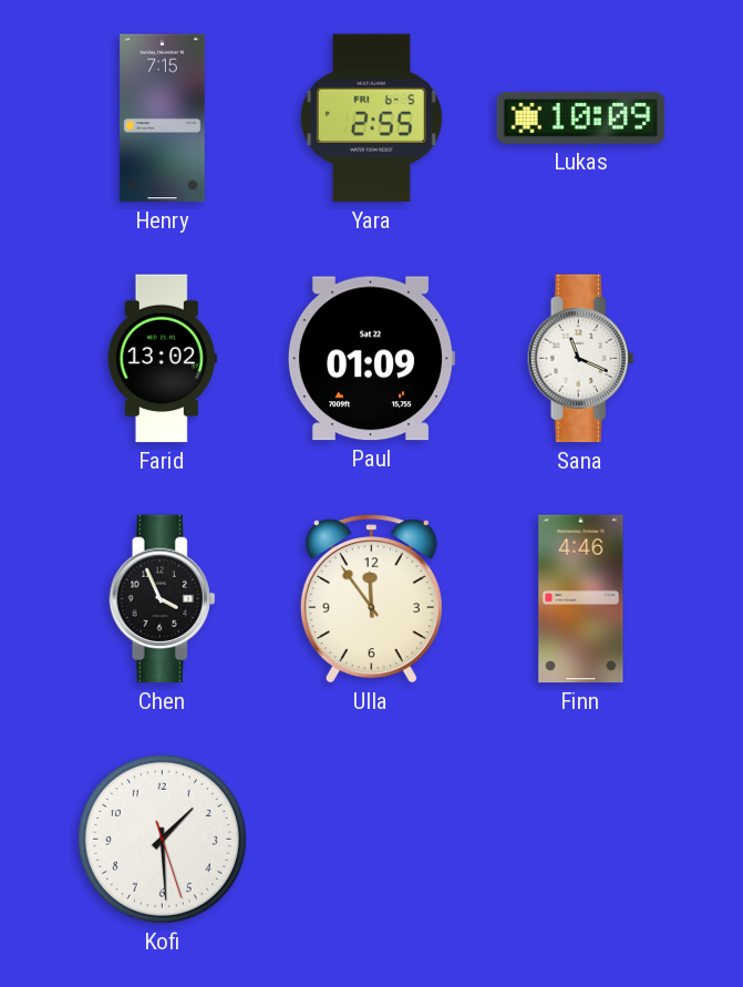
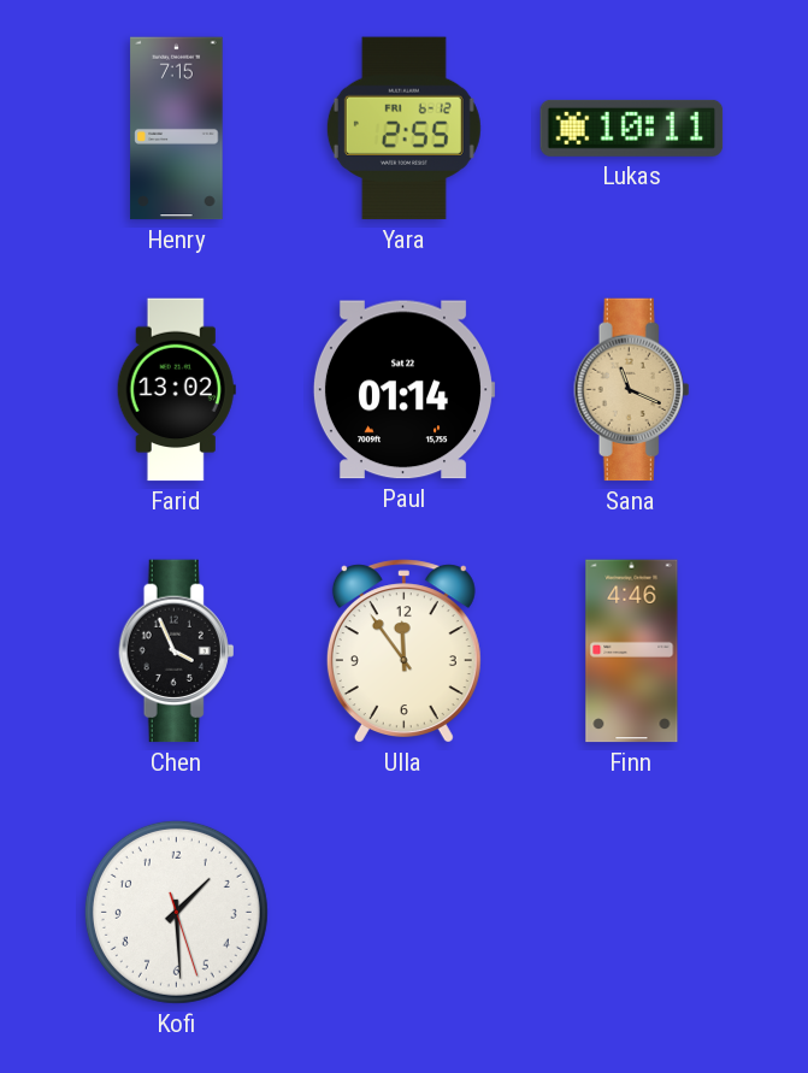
Yara date: FRI 6-5 -> FRI 6-12 (403, 129)
Lukas: 10:09 -> 10:11 (632, 128)
Paul: 01:09 -> 01:14 (403, 390)
Sana dial: white -> champagne (632, 390)
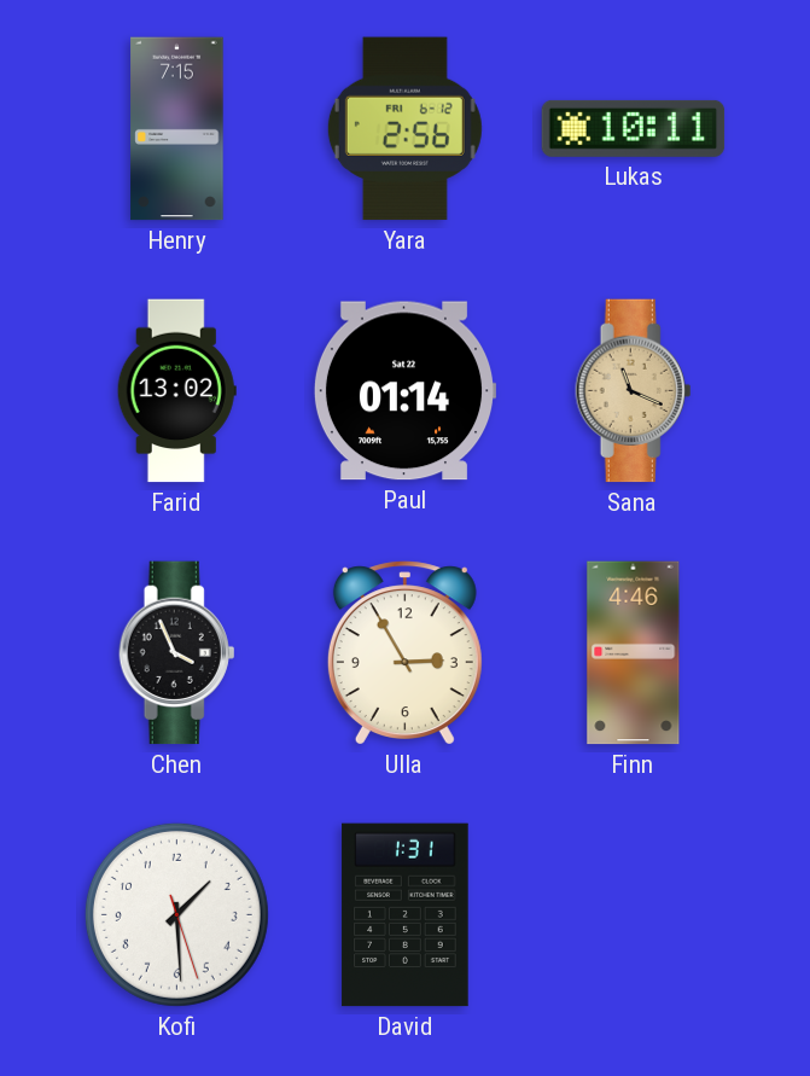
Yara: 2:55 -> 2:56 (404, 129)
Ulla: 11:54 -> 2:55 (404, 653)
David: none -> 1:31 (406, 915)
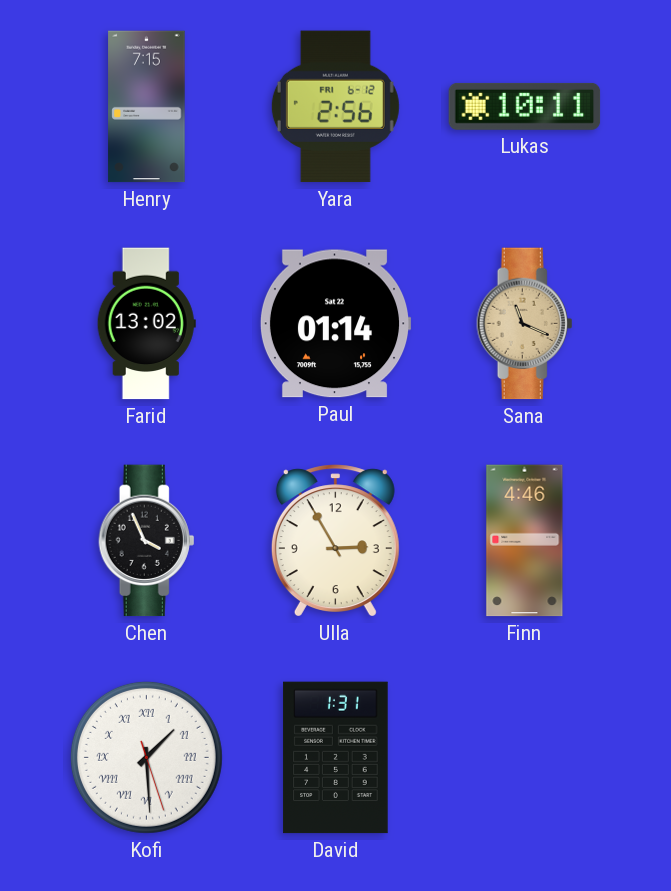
Kofi numerals: Arabic -> Roman (146, 757)
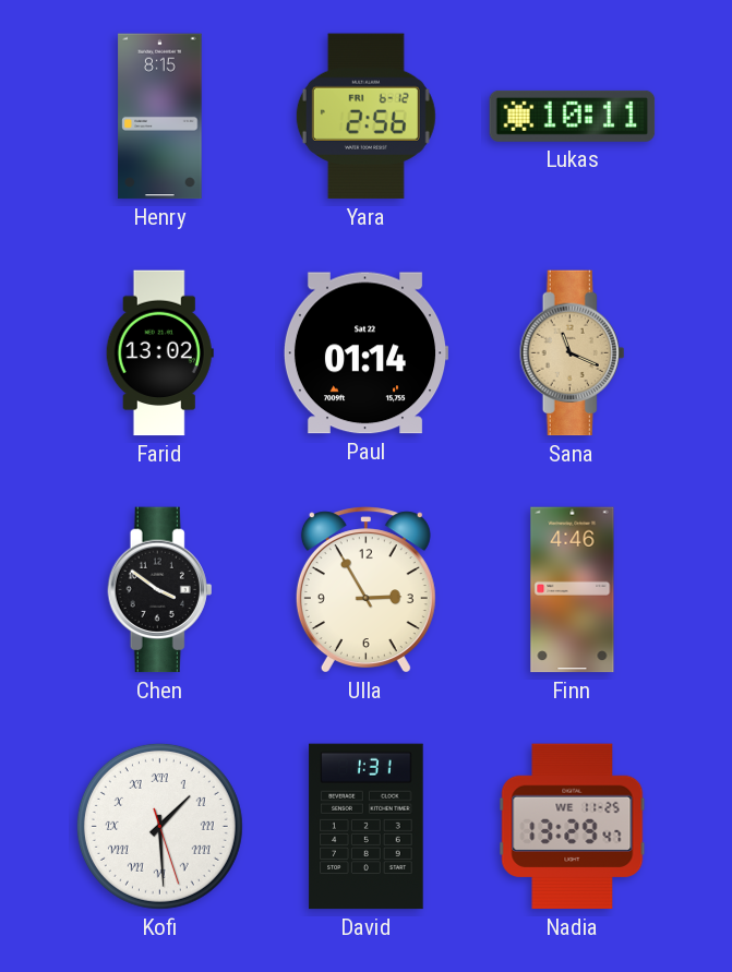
Henry: 7:15 -> 8:15 (160, 117)
Chen: 3:56 -> 3:51 (160, 590)
Nadia: none -> 13:29 (573, 827)
